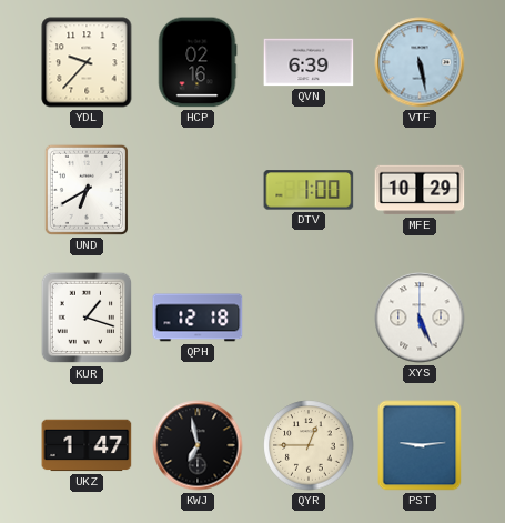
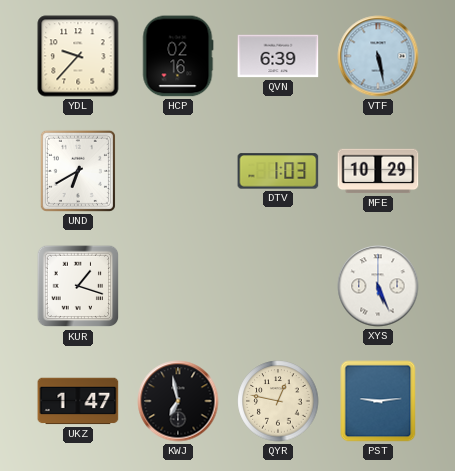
DTV: 1:00 -> 1:03 (278, 171)
QPH: 12:18 -> none (198, 318)
QYR: 12:45 -> 12:47 (278, 401)
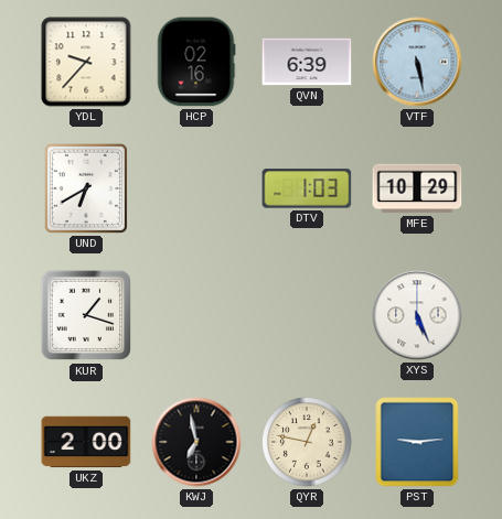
UKZ: 1:47 -> 2:00 (86, 442)
